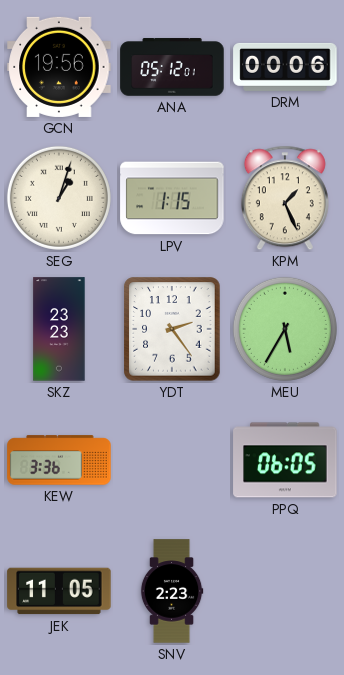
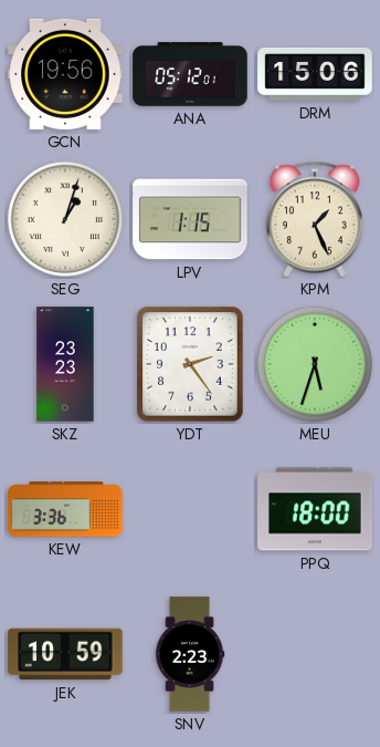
DRM: 00:06 -> 15:06 (315, 74)
MEU: 5:35 -> 5:33 (315, 364)
PPQ: 06:05 -> 18:00 (315, 509)
JEK: 11:05 -> 10:59 (65, 654)
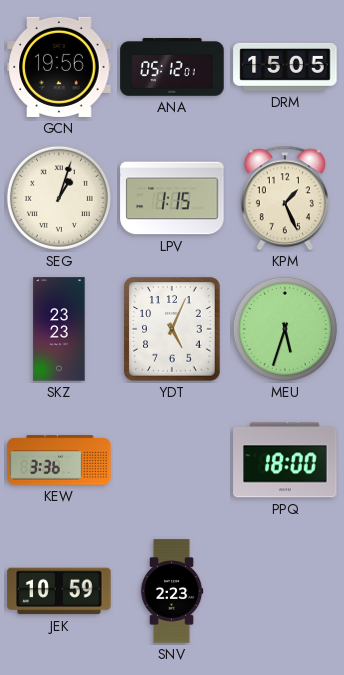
DRM: 15:06 -> 15:05 (285, 67)
YDT: 2:24 -> 5:04 (172, 329)
